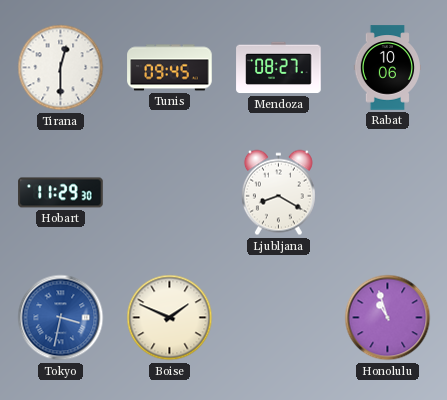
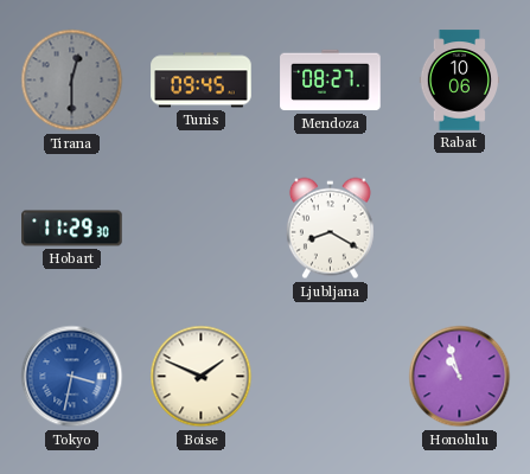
Tirana dial: white -> grey (72, 81)
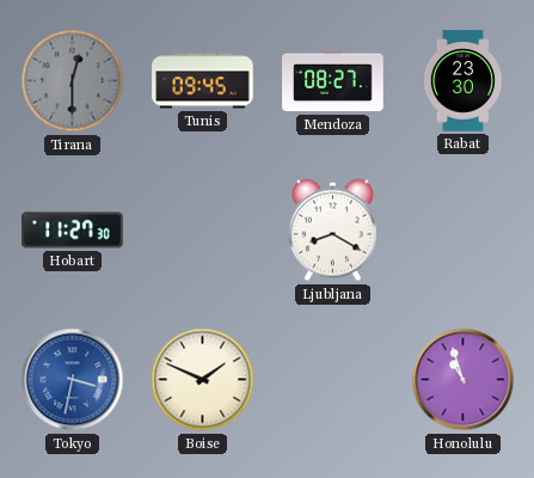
Rabat: 10:06 -> 23:30 (462, 81)
Hobart: 11:29 -> 11:27 (73, 231)
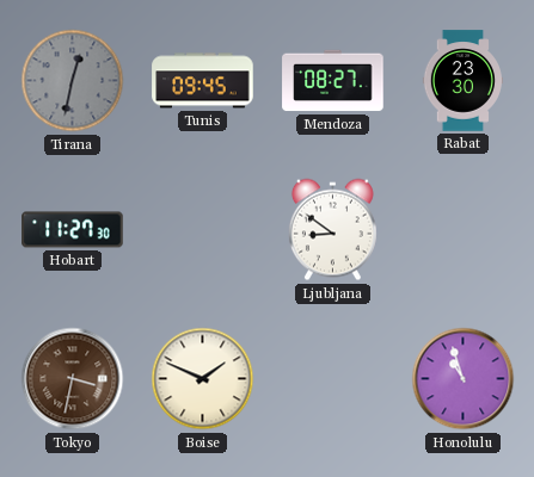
Tirana: 12:30 -> 12:32 (73, 81)
Ljubljana: 8:20 -> 8:51 (332, 230)
Tokyo dial: blue -> brown (73, 379)
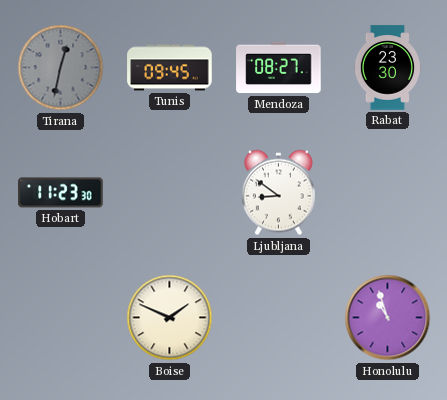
Hobart: 11:27 -> 11:23 (61, 193)
Tokyo: 3:32 -> none (73, 379)
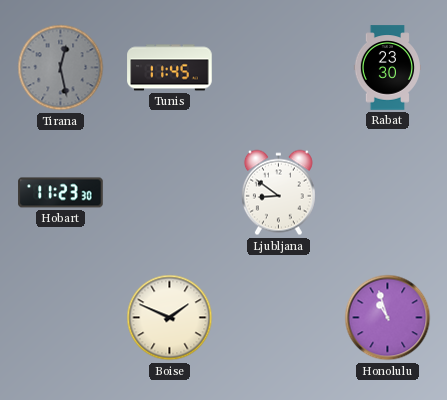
Tirana: 12:32 -> 12:28 (61, 68)
Tunis: 09:45 -> 11:45 (170, 68)
Mendoza: 08:27 -> none (279, 68)
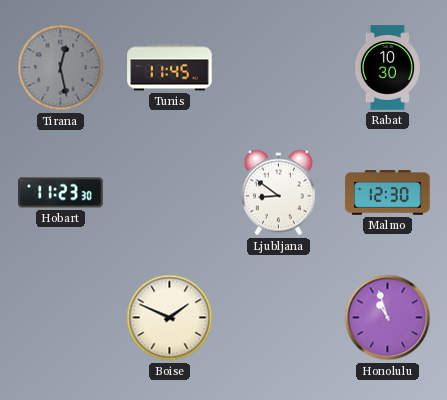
Rabat: 23:30 -> 10:30 (387, 68)
Malmo: none -> 12:30 (388, 193)
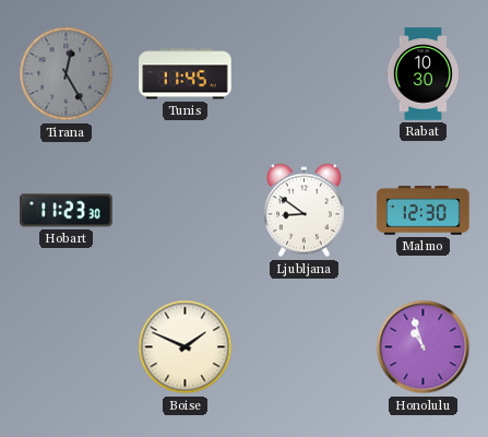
Tirana: 12:28 -> 12:25 (67, 74)
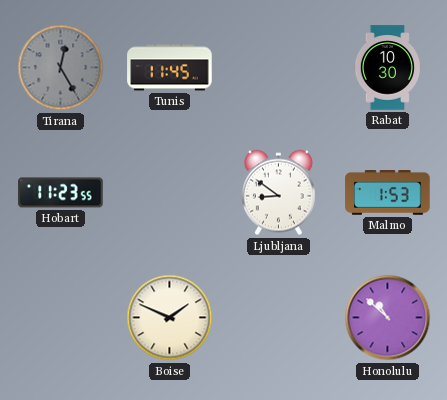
Hobart: 11:23:30 -> 11:23:55 (61, 193)
Malmo: 12:30 -> 1:53 (388, 193)
Honolulu: 10:57 -> 10:52 (388, 318)
